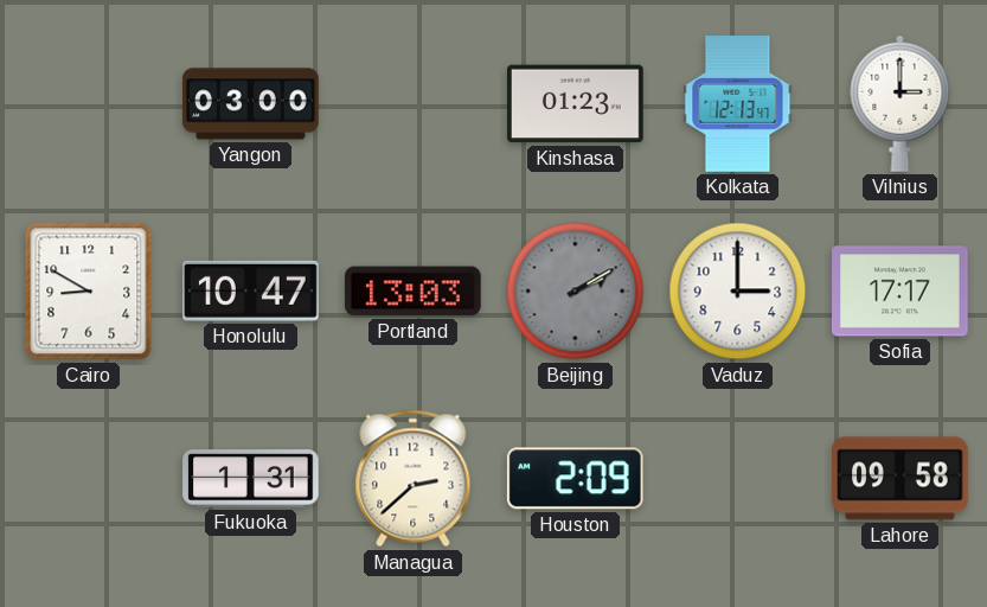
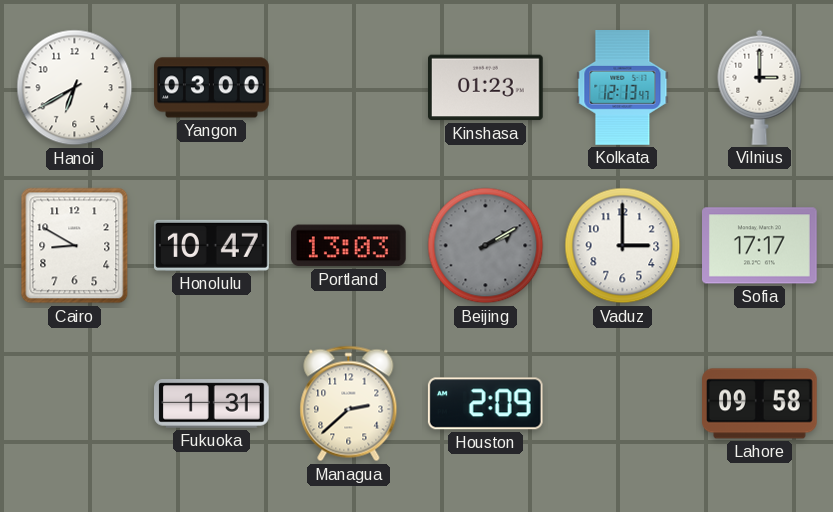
Hanoi: none -> 6:40 (75, 88)
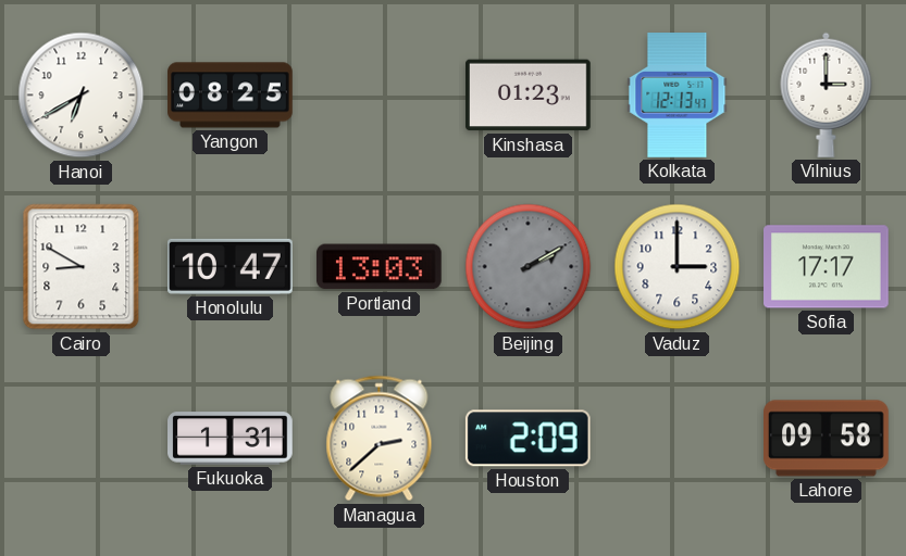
Yangon: 03:00 -> 08:25 (231, 96)
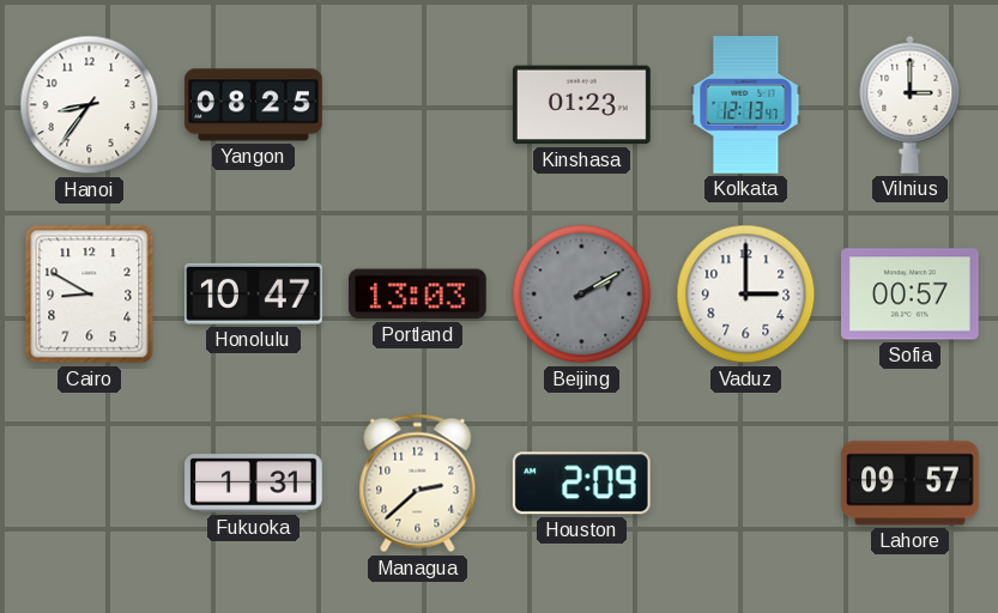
Hanoi: 6:40 -> 8:36 (90, 105)
Sofia: 17:17 -> 00:57 (911, 295)
Lahore: 09:58 -> 09:57 (911, 484)
